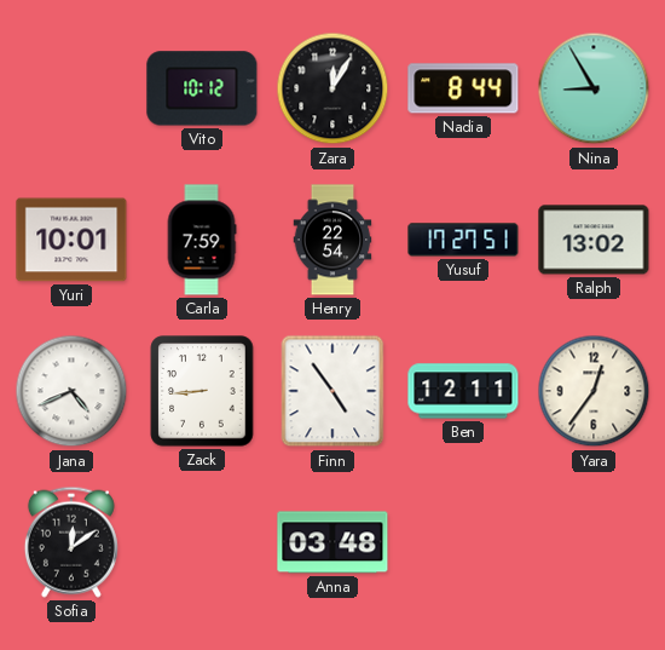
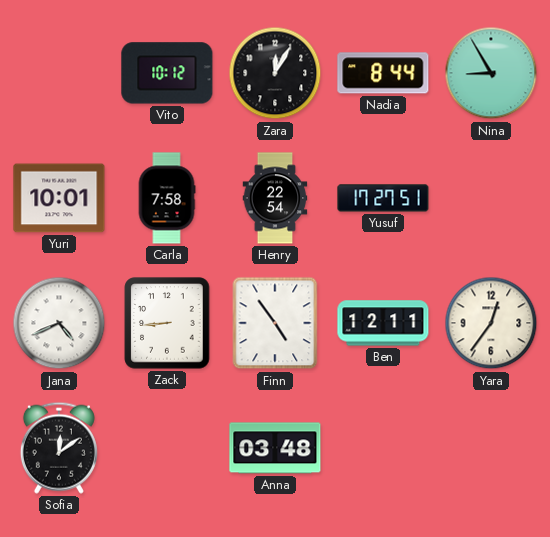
Carla: 7:59 -> 7:58 (167, 198)
Ralph: 13:02 -> none (594, 240)
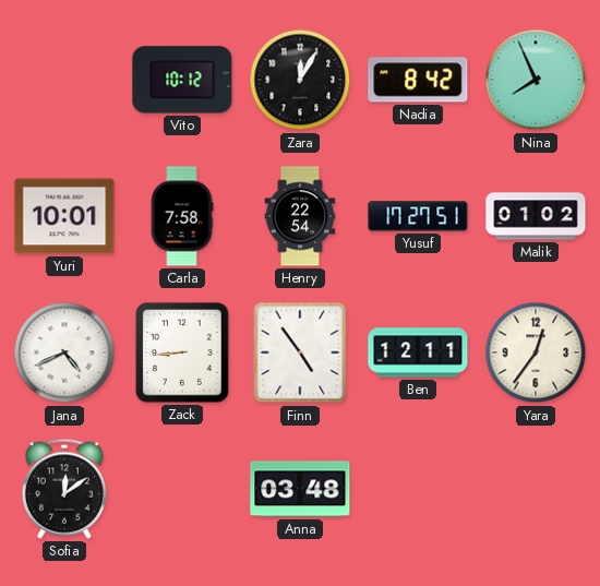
Nadia: 8:44 -> 8:42 (418, 80)
Nina: 8:55 -> 7:56 (536, 80)
Malik: none -> 01:02 (536, 216)
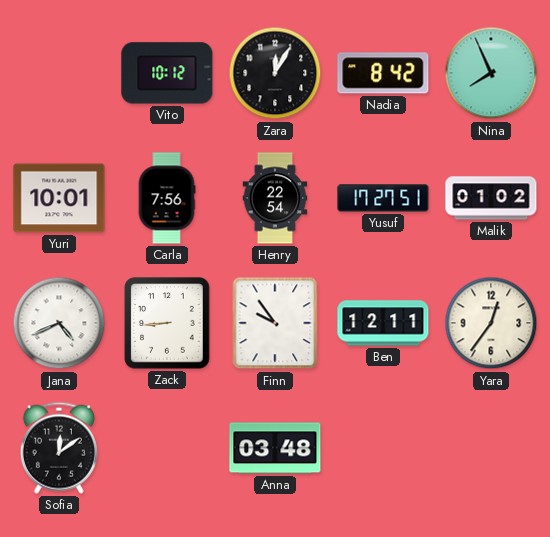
Carla: 7:58 -> 7:56 (167, 198)
Finn: 4:54 -> 9:54 (275, 323)
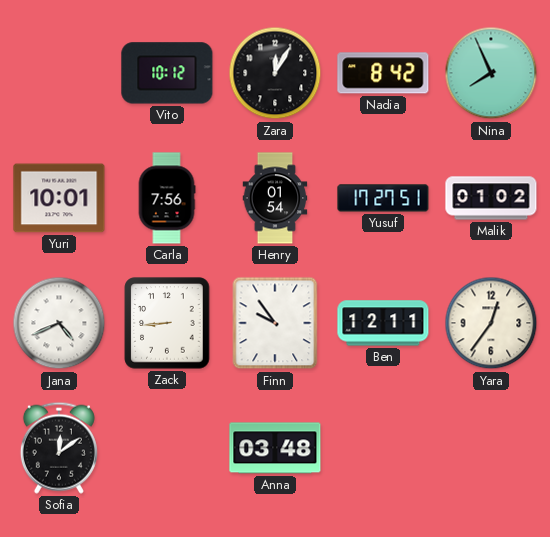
Henry: 22:54 -> 01:54 (275, 198)
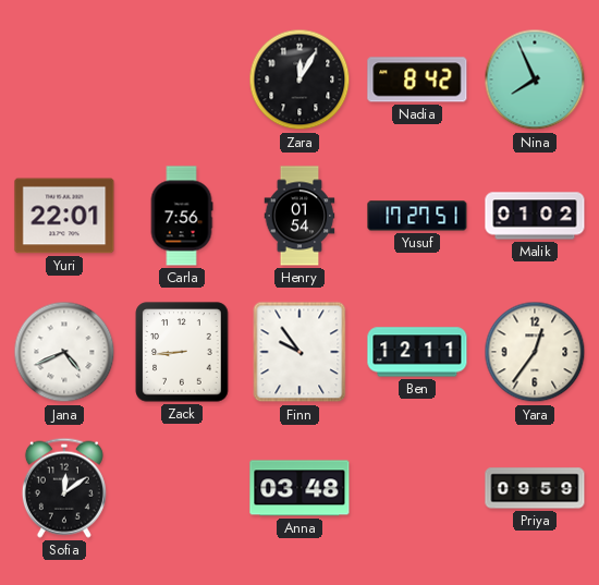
Vito: 10:12 -> none (167, 73)
Yuri: 10:01 -> 22:01 (64, 216)
Priya: none -> 09:59 (535, 488)
